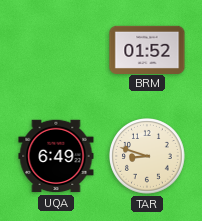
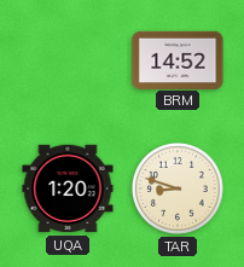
BRM: 01:52 -> 14:52 (178, 59)
UQA: 6:49 -> 1:20 (68, 188)
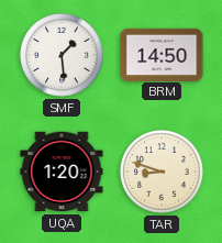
SMF: none -> 1:29 (63, 56)
BRM: 14:52 -> 14:50 (162, 54)
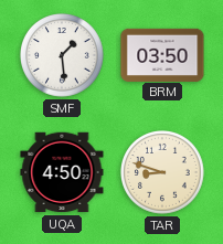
BRM: 14:50 -> 03:50 (162, 54)
UQA: 1:20 -> 4:50 (62, 172)
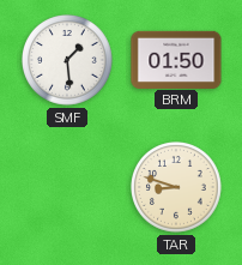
BRM: 03:50 -> 01:50 (176, 59)
UQA: 4:50 -> none (62, 172)
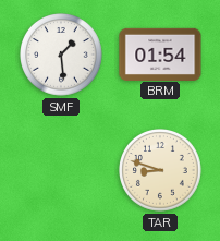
BRM: 01:50 -> 01:54 (160, 53)
